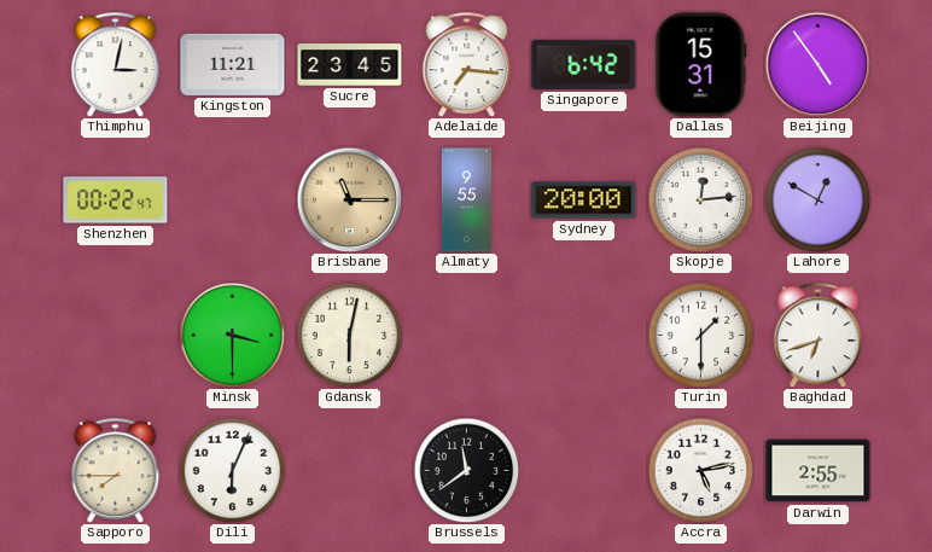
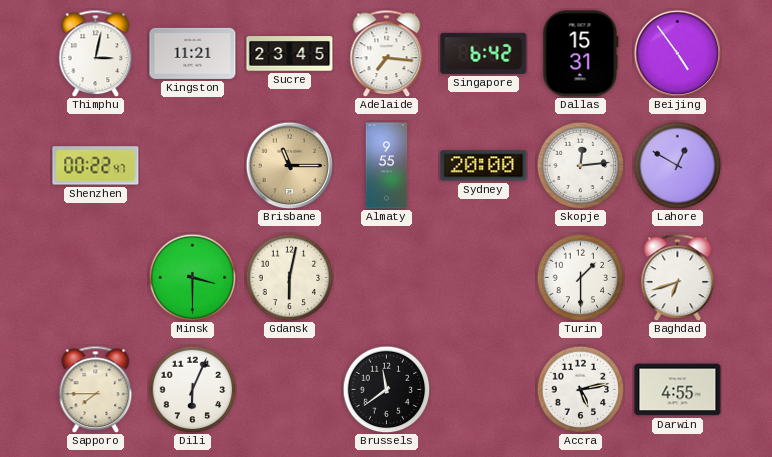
Darwin: 2:55 -> 4:55 (678, 390)
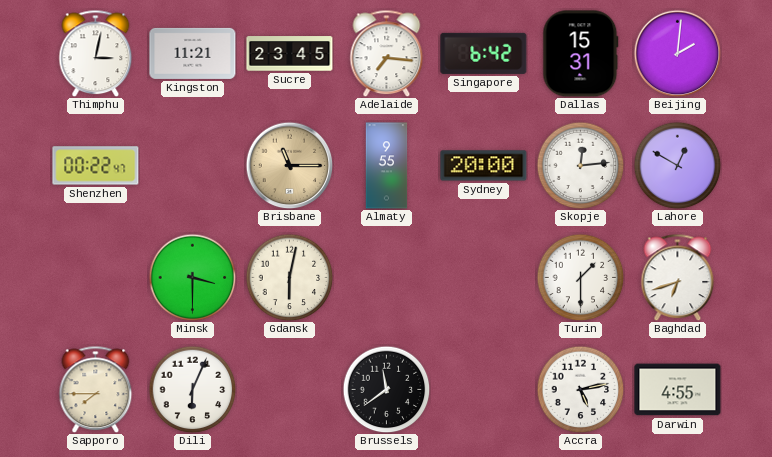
Beijing: 4:54 -> 2:01 (677, 53)
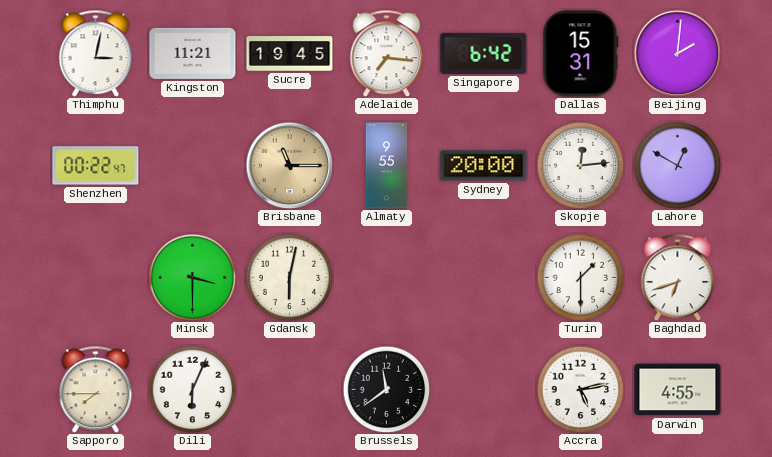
Sucre: 23:45 -> 19:45 (290, 54)
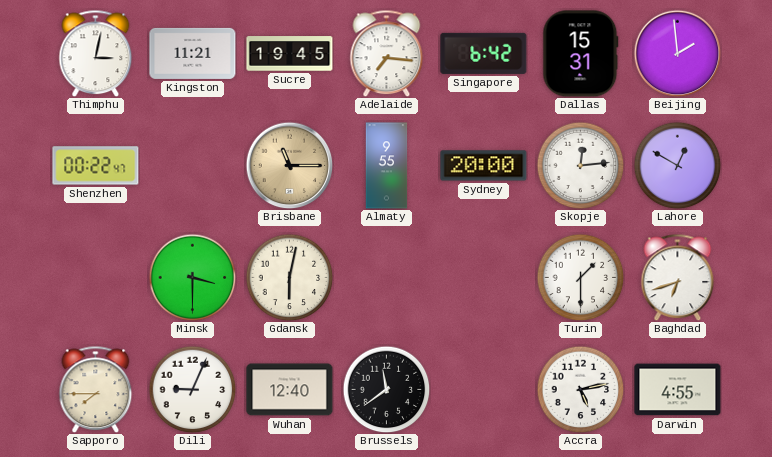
Beijing: 2:01 -> 1:59 (677, 53)
Dili: 6:04 -> 9:04 (192, 389)
Wuhan: none -> 12:40 (290, 390)
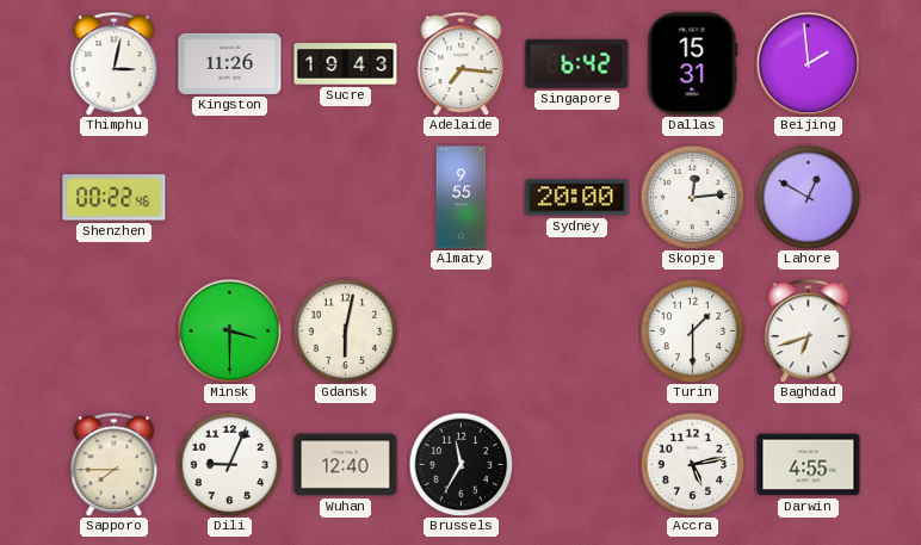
Kingston: 11:21 -> 11:26 (230, 63)
Sucre: 19:45 -> 19:43 (346, 64)
Shenzhen: 00:22:47 -> 00:22:46 (115, 198)
Brisbane: 11:15 -> none (289, 165)
Brussels: 11:39 -> 11:35 (460, 464)
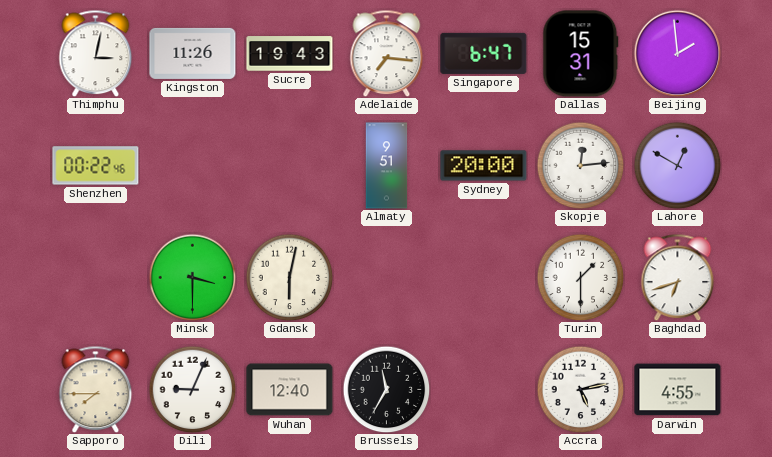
Singapore: 6:42 -> 6:47 (484, 53)
Almaty: 9:55 -> 9:51 (387, 166)
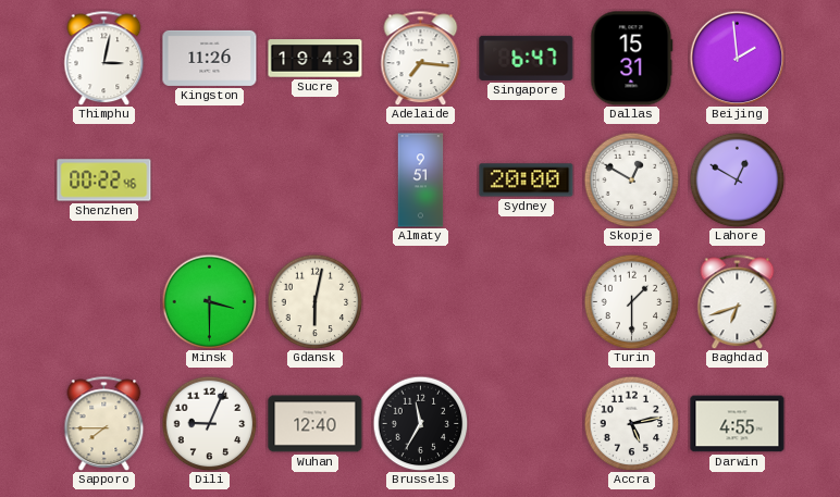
Skopje: 12:14 -> 12:50 (631, 179)
